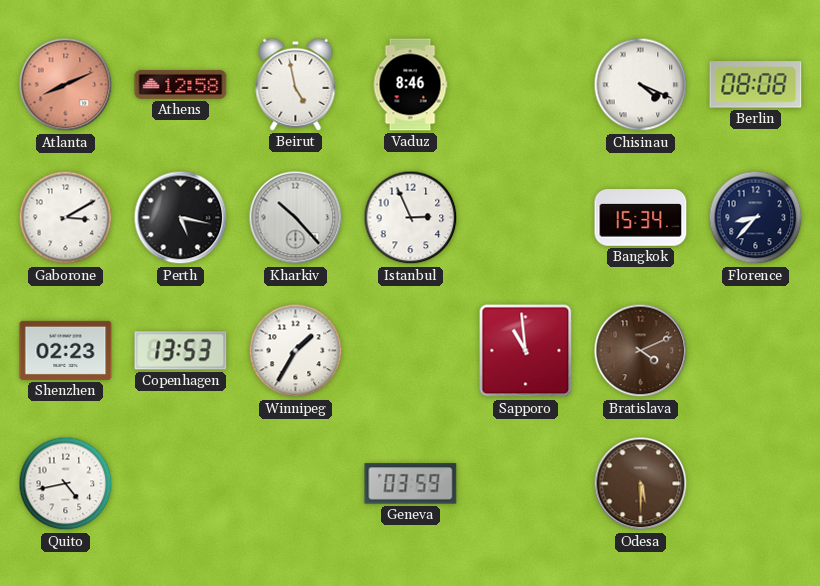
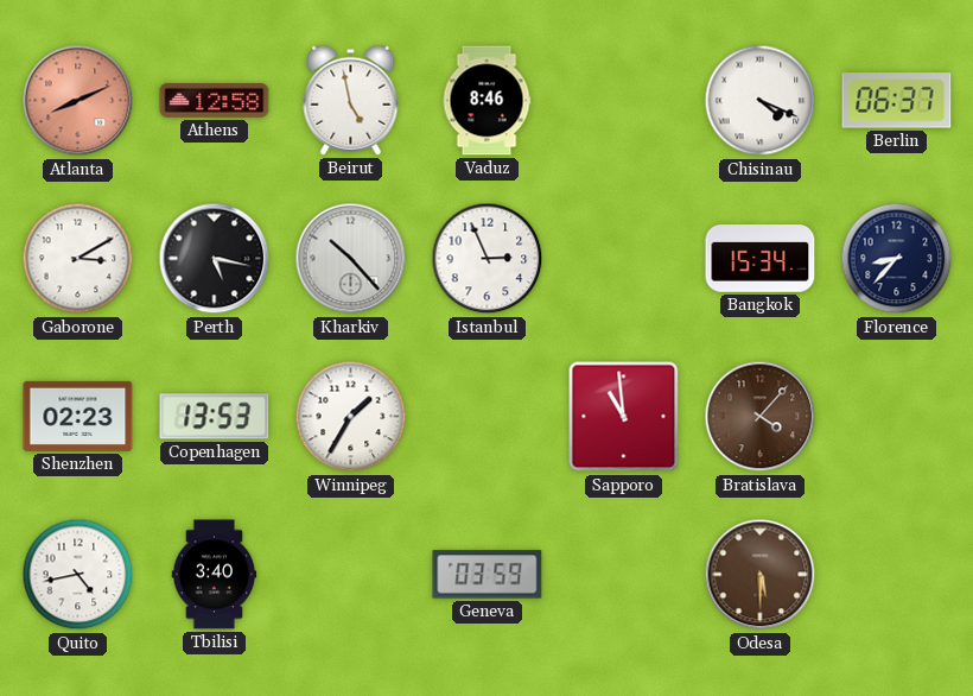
Berlin: 08:08 -> 06:37 (897, 101)
Bratislava: 4:11 -> 4:07 (761, 417)
Tbilisi: none -> 3:40 (215, 575)
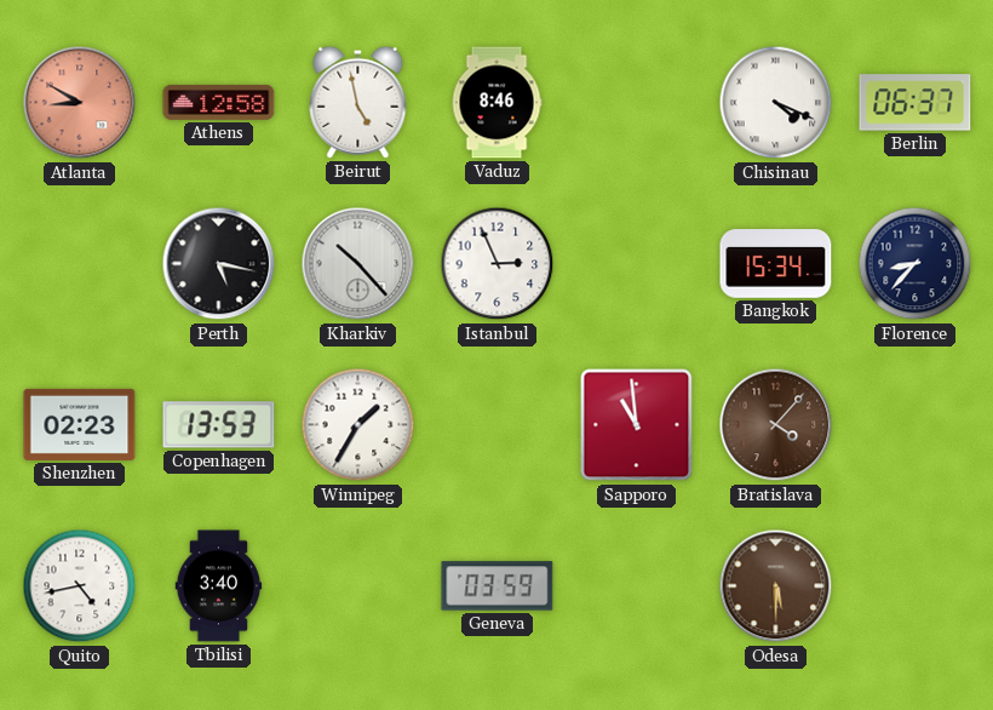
Atlanta: 8:11 -> 8:50 (80, 103)
Gaborone: 3:10 -> none (78, 259)
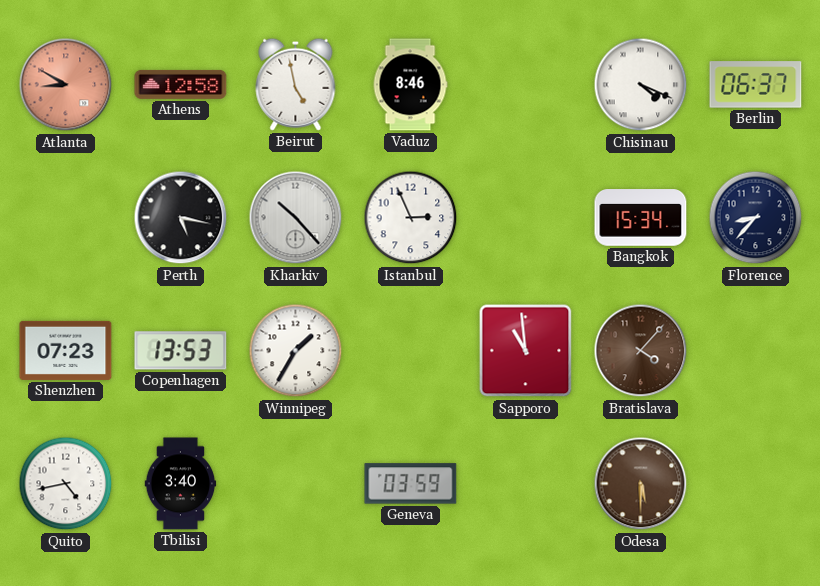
Shenzhen: 02:23 -> 07:23 (66, 350)
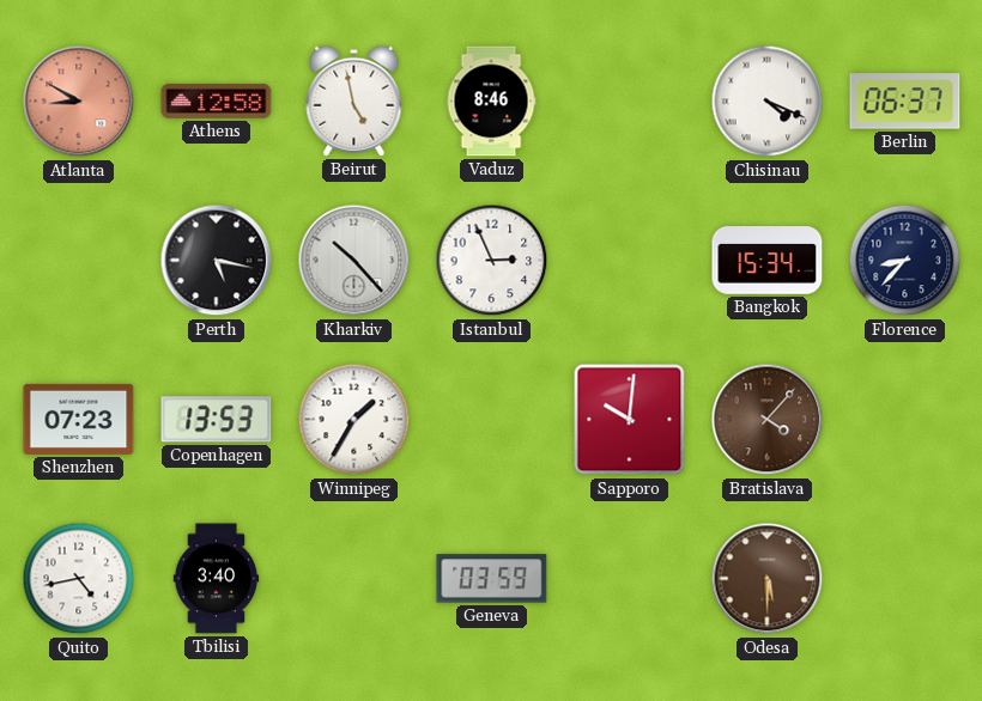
Sapporo: 10:59 -> 10:01 (630, 420)
